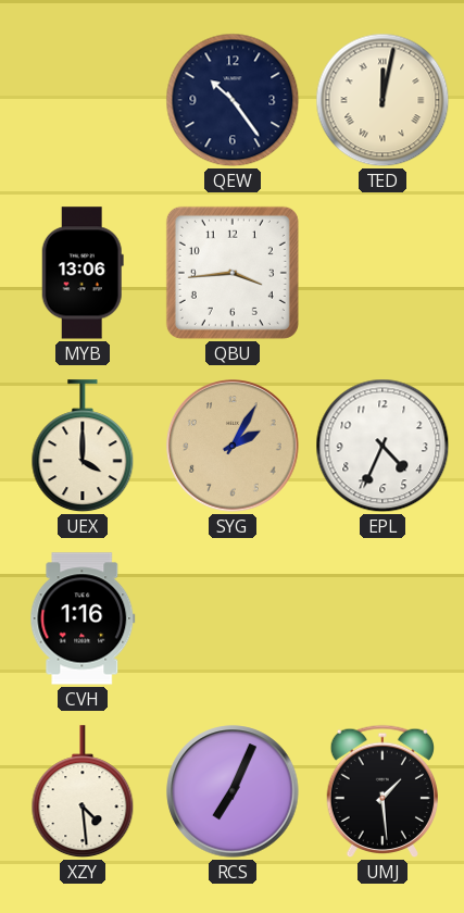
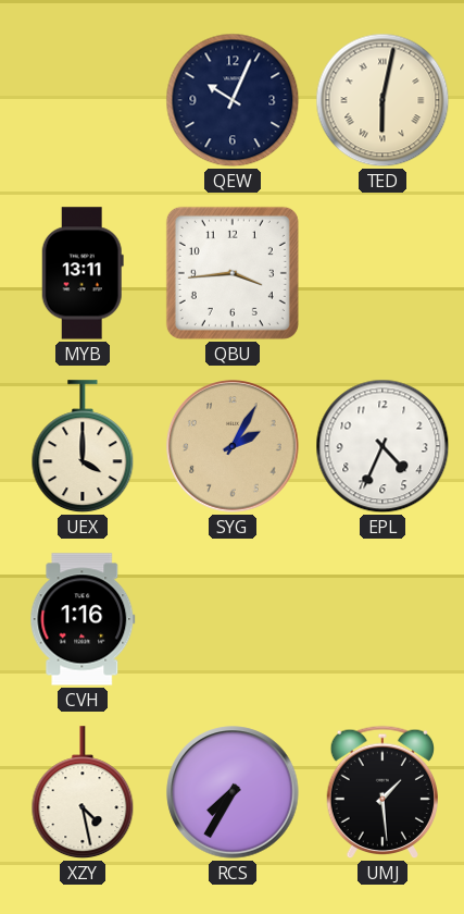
QEW: 10:24 -> 10:04 (233, 100)
TED: 12:02 -> 6:02 (383, 100)
MYB: 13:06 -> 13:11 (83, 273)
XZY: 4:29 -> 4:28 (83, 793)
RCS: 7:04 -> 7:35 (233, 792)
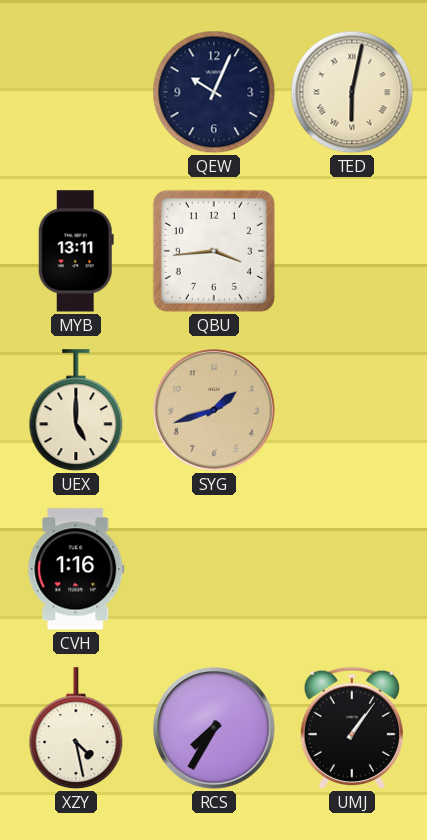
UEX: 4:00 -> 5:00 (76, 411)
SYG: 2:05 -> 1:42 (214, 410)
EPL: 4:34 -> none (383, 446)
UMJ: 1:29 -> 1:06 (351, 728)
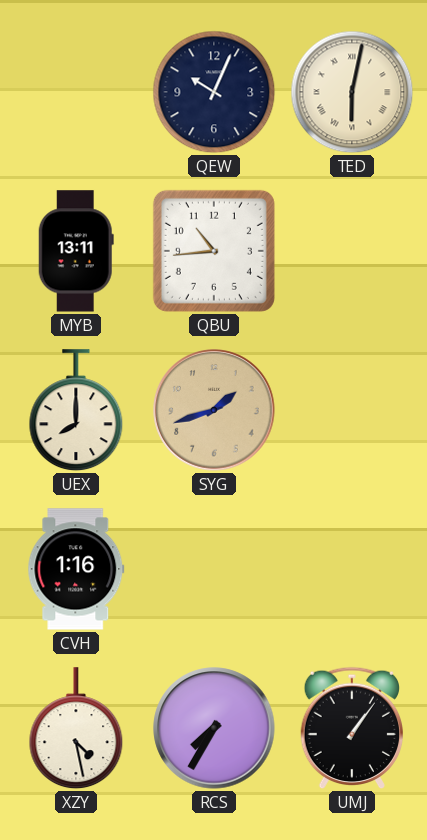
QBU: 3:44 -> 10:44 (214, 251)
UEX: 5:00 -> 8:00 (76, 411)
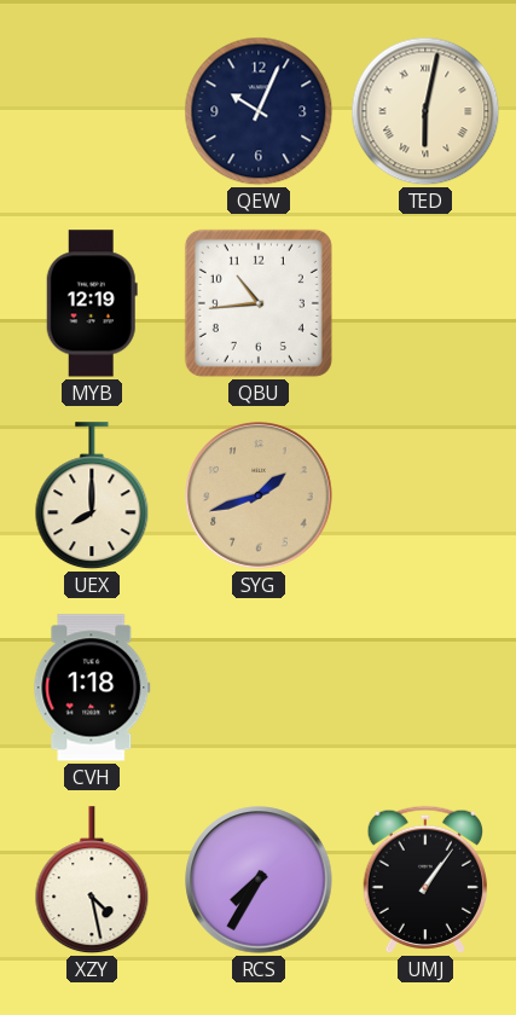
MYB: 13:11 -> 12:19 (92, 303)
CVH: 1:16 -> 1:18 (92, 688)
